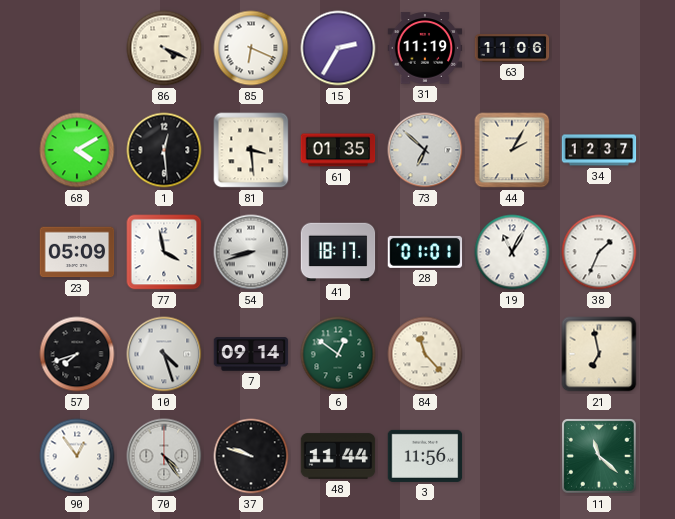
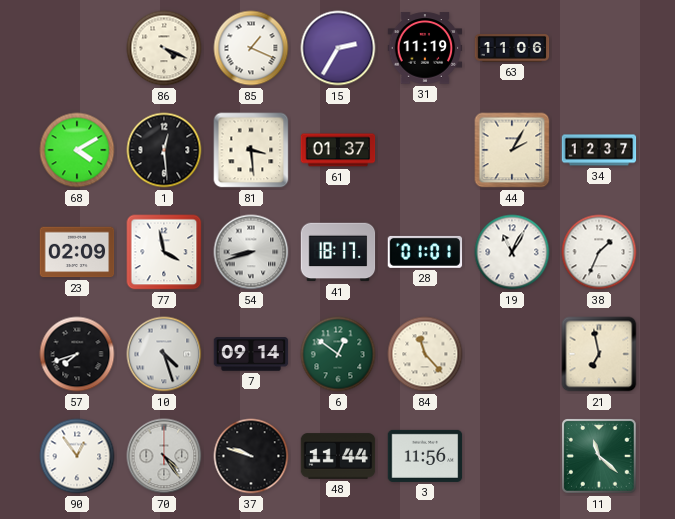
85: 6:19 -> 1:19 (251, 48)
61: 01:35 -> 01:37 (338, 150)
73: 6:52 -> none (425, 150)
23: 05:09 -> 02:09 (77, 252)
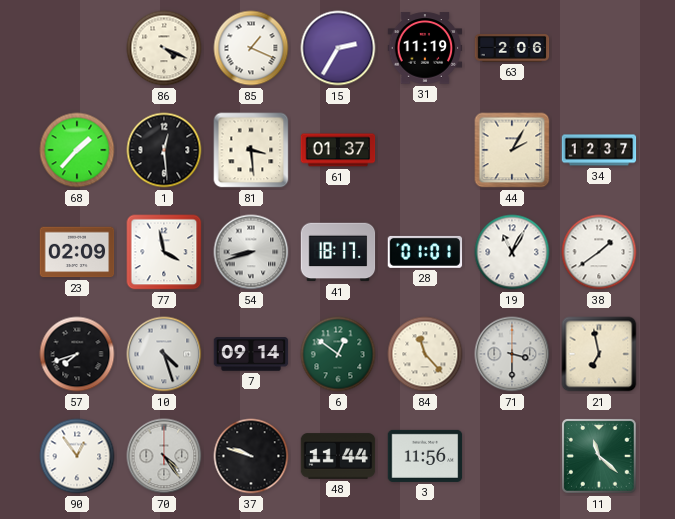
63: 11:06 -> 2:06 (512, 49)
68: 4:10 -> 1:37 (77, 150)
38: 1:34 -> 1:39 (599, 252)
71: none -> 3:30 (512, 354)
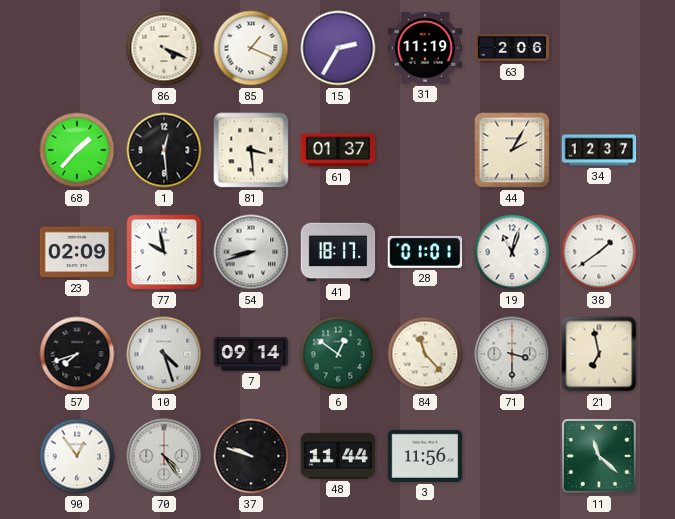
77: 3:58 -> 9:58 (164, 252)
19: 11:05 -> 11:03 (512, 252)
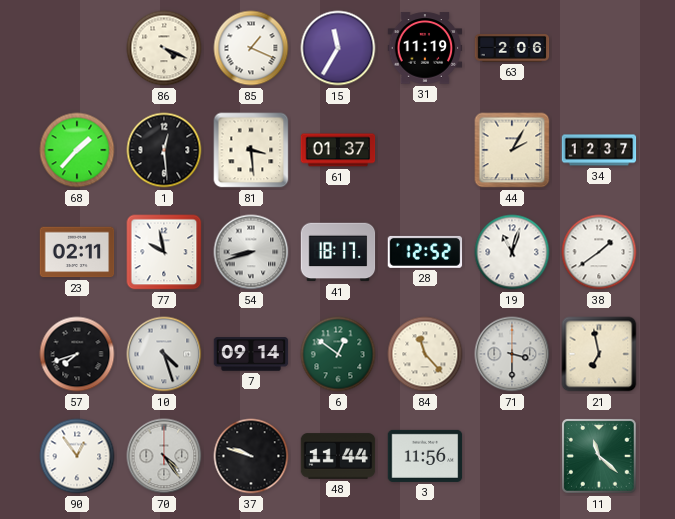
15: 2:35 -> 11:35 (338, 48)
23: 02:09 -> 02:11 (77, 252)
28: 01:01 -> 12:52 (425, 252)
